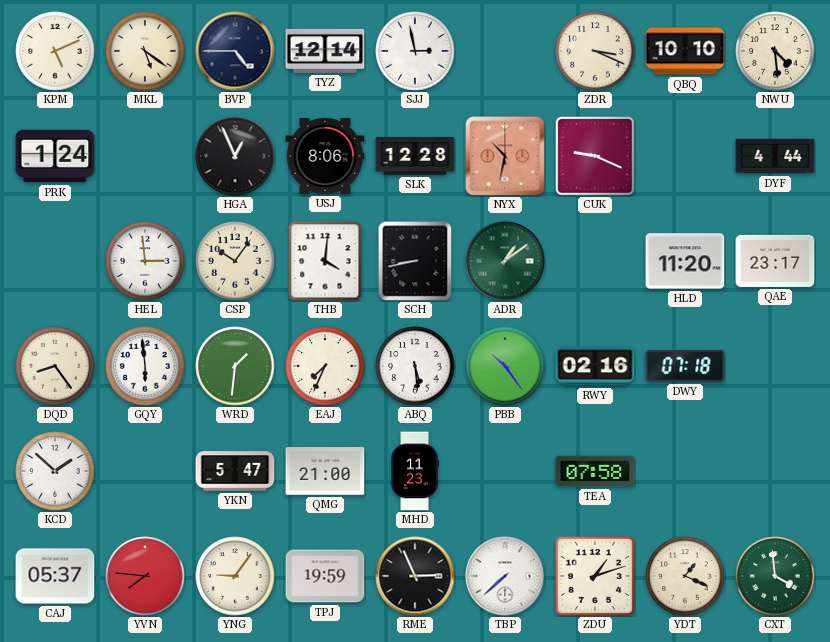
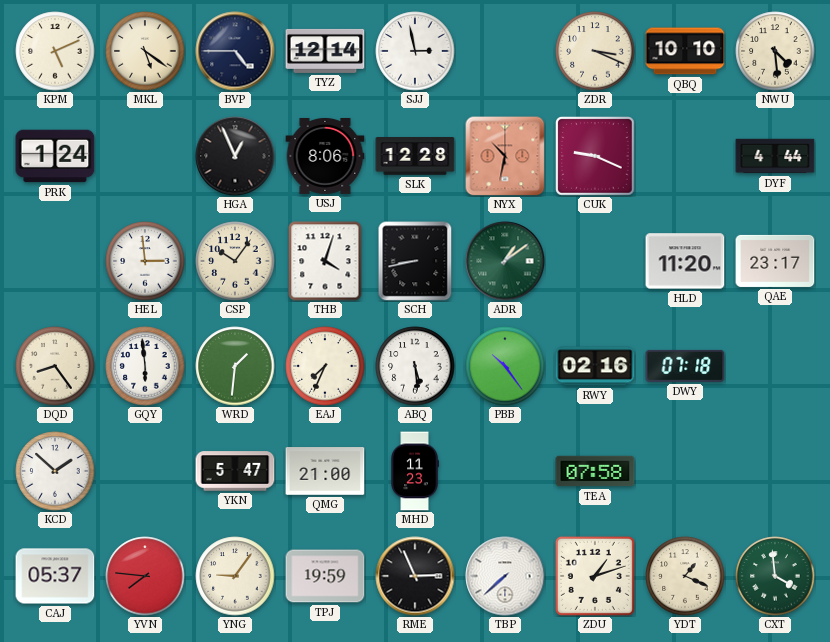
THB: 4:01 -> 4:03 (325, 261)
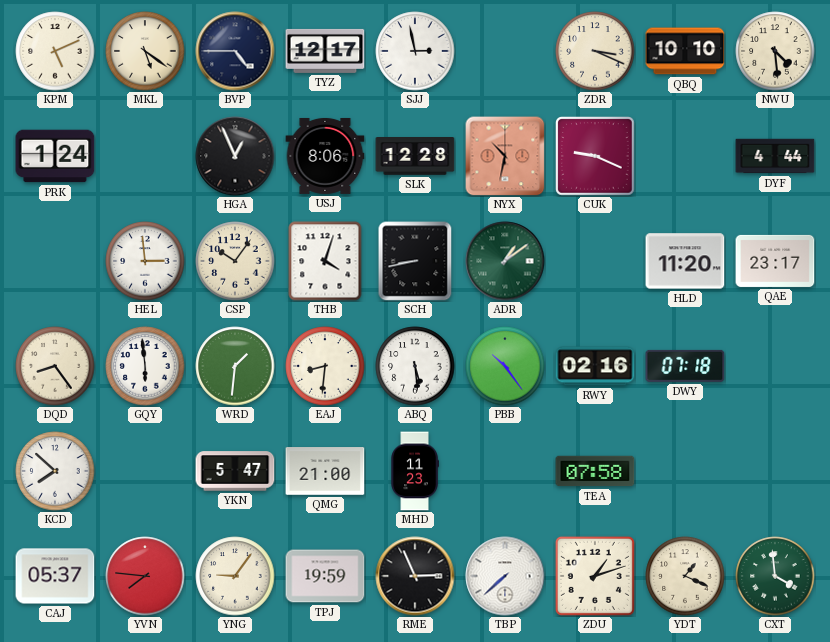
TYZ: 12:14 -> 12:17 (325, 51)
EAJ: 7:34 -> 8:31 (325, 366)
KCD: 1:52 -> 7:52 (55, 471)
